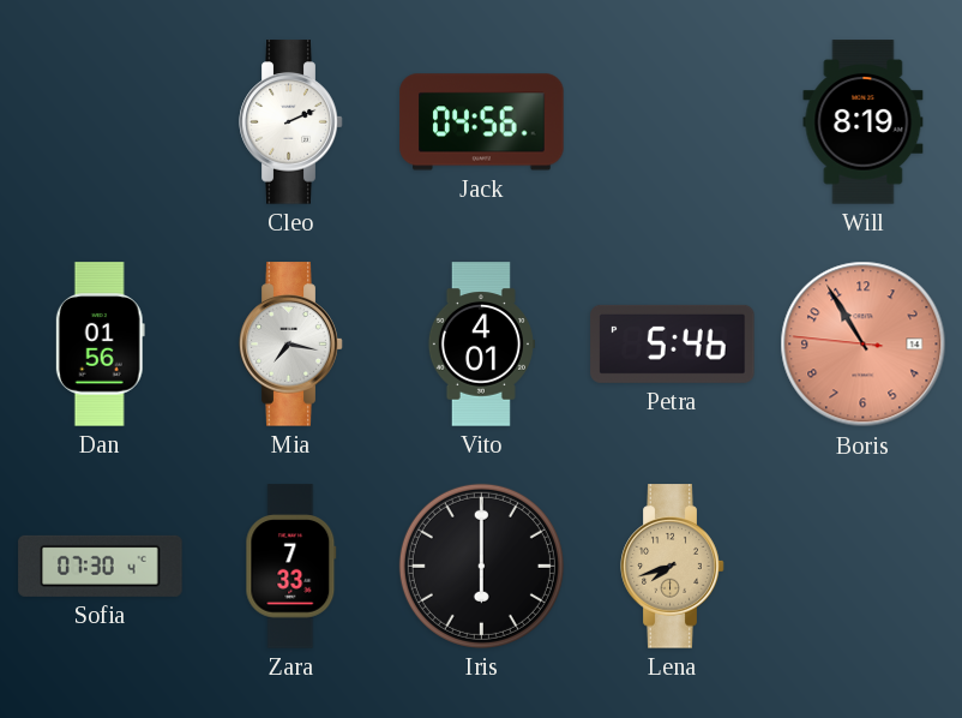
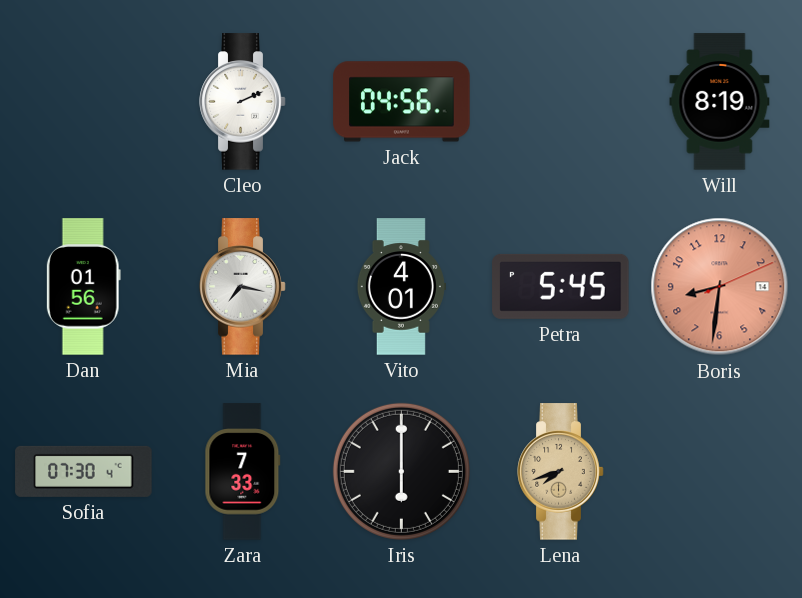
Petra: 5:46 -> 5:45 (561, 286)
Boris: 10:54 -> 8:31 (720, 287)
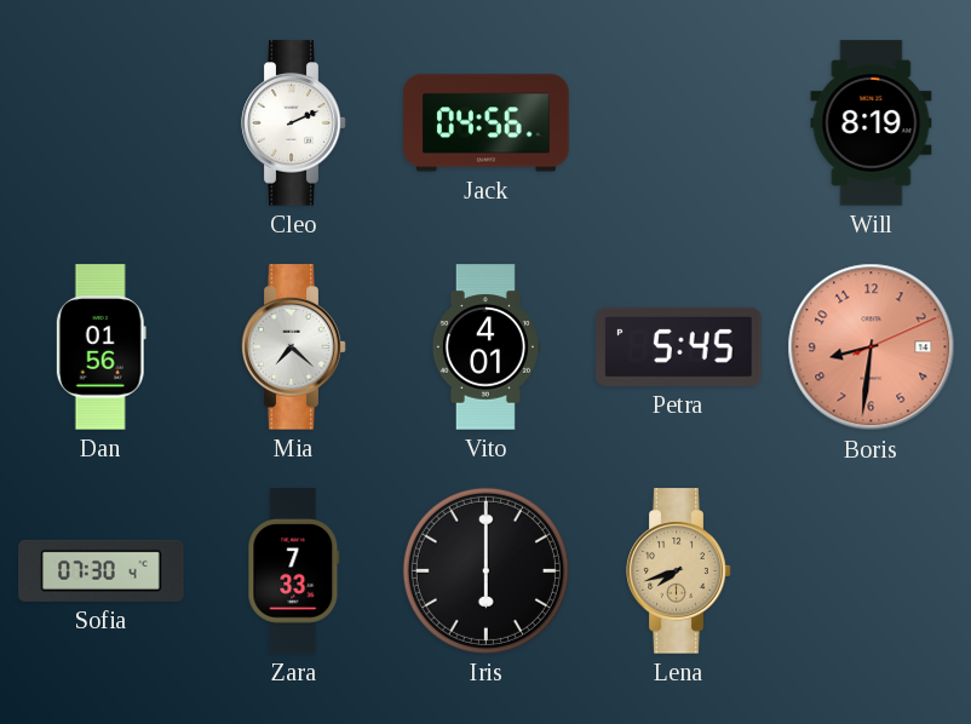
Mia: 7:17 -> 7:22 (294, 347)
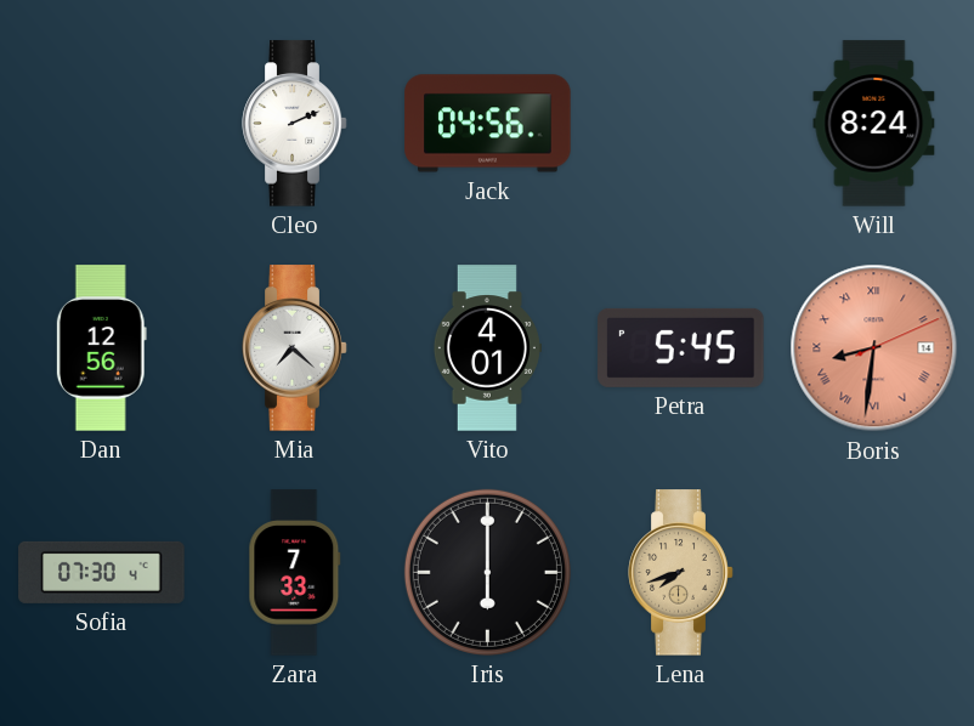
Will: 8:19 -> 8:24 (874, 124)
Dan: 01:56 -> 12:56 (101, 348)
Boris numerals: Arabic -> Roman (874, 348)
